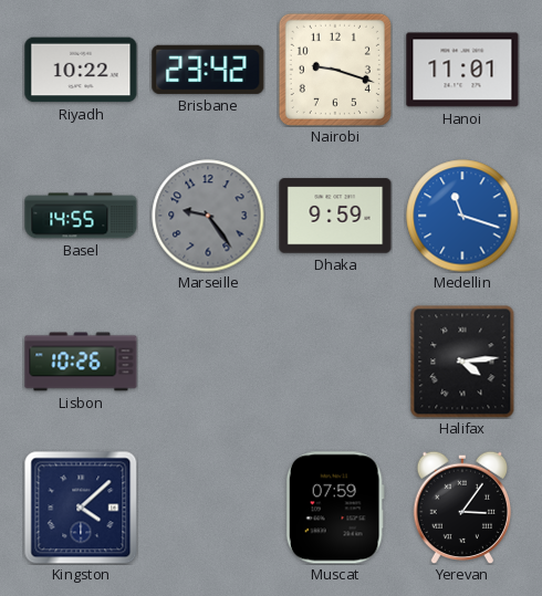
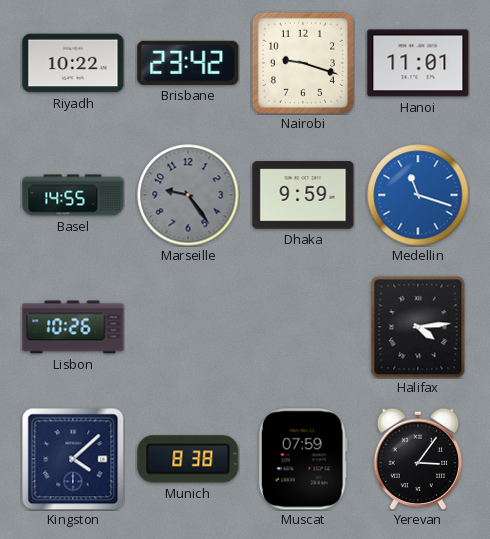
Munich: none -> 8:38 (188, 459)
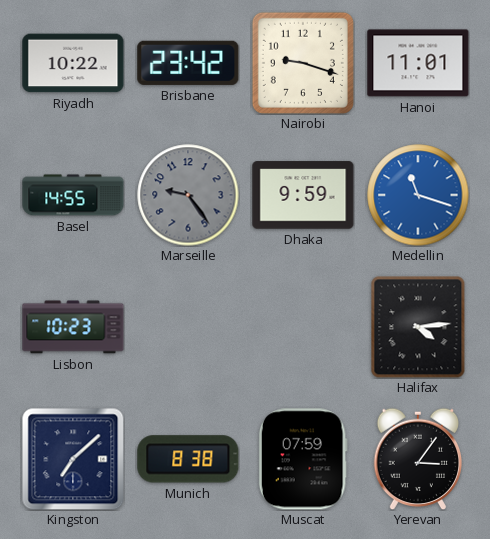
Lisbon: 10:26 -> 10:23 (73, 327)
Kingston: 4:08 -> 7:08 (73, 459)
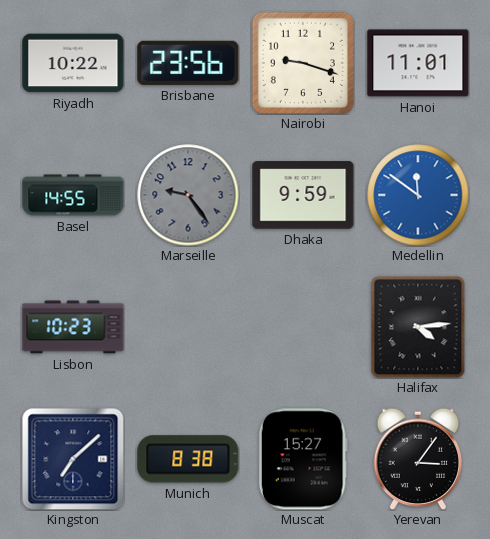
Brisbane: 23:42 -> 23:56 (188, 63)
Medellin: 11:18 -> 11:51 (418, 195)
Muscat: 07:59 -> 15:27 (303, 459)
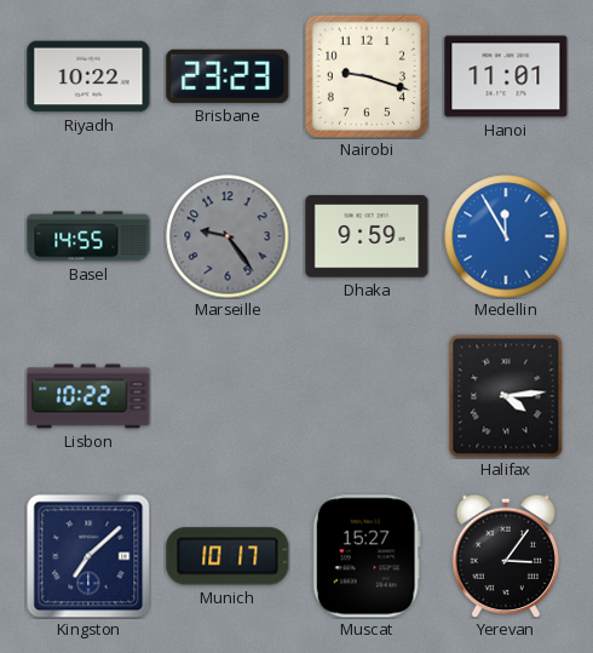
Brisbane: 23:56 -> 23:23 (228, 76)
Medellin: 11:51 -> 11:55 (506, 236)
Lisbon: 10:23 -> 10:22 (88, 396)
Munich: 8:38 -> 10:17 (228, 556)
